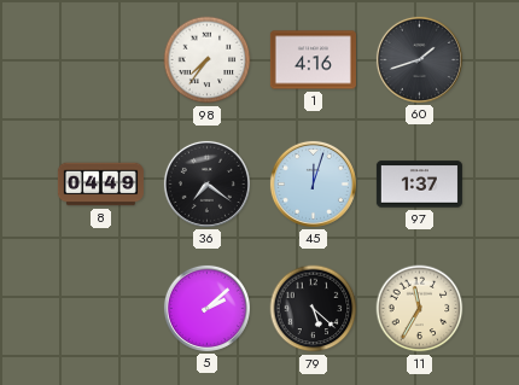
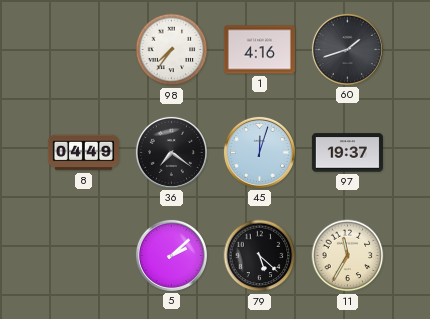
97: 1:37 -> 19:37 (347, 153)
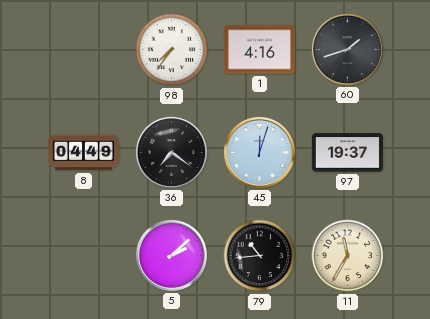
79: 5:22 -> 10:44 (260, 256)
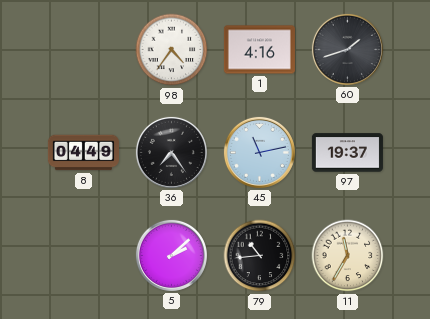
98: 7:36 -> 4:36 (172, 50)
36: 7:21 -> 7:24 (171, 152)
45: 12:03 -> 11:13 (259, 152)
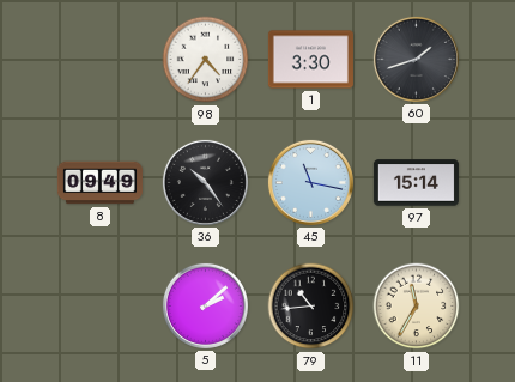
1: 4:16 -> 3:30 (310, 60)
8: 04:49 -> 09:49 (99, 183)
36: 7:24 -> 10:24 (205, 182)
45: 11:13 -> 11:17 (310, 182)
97: 19:37 -> 15:14 (416, 183)
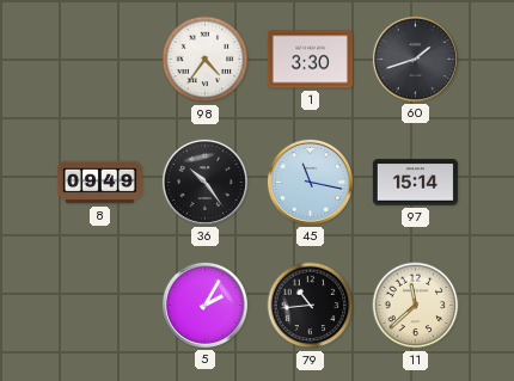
5: 2:08 -> 2:05 (204, 305)
11: 11:35 -> 11:38 (416, 306)
